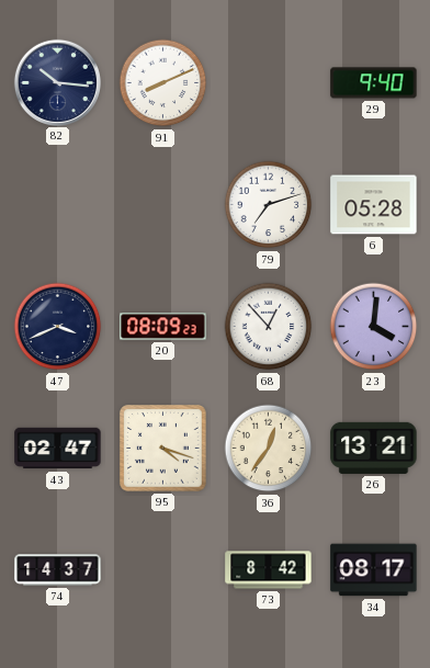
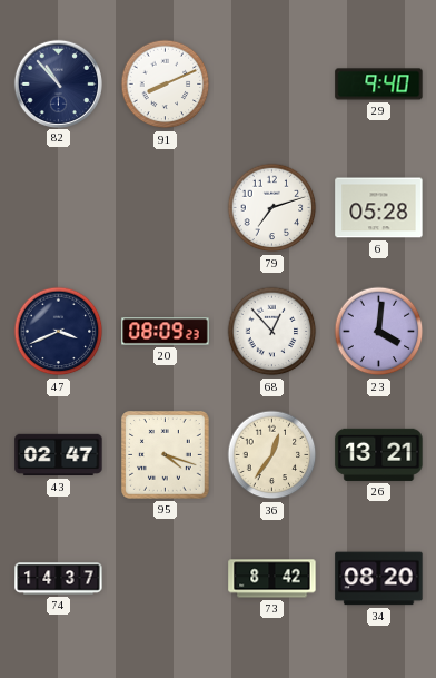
82: 10:16 -> 10:53 (58, 83)
34: 08:17 -> 08:20 (379, 579)
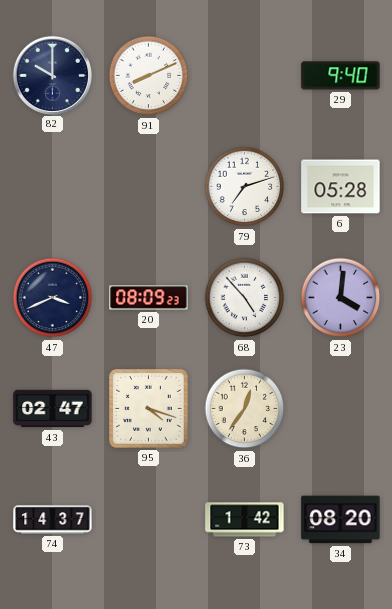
82: 10:53 -> 10:00 (52, 75)
68: 12:53 -> 4:53 (245, 298)
26: 13:21 -> none (379, 454)
73: 8:42 -> 1:42 (245, 520)
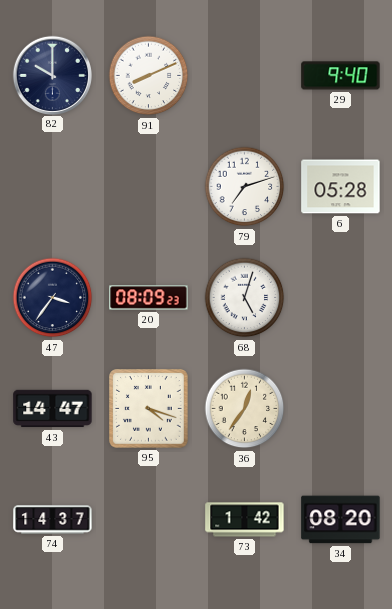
47: 3:41 -> 3:36 (53, 298)
68: 4:53 -> 5:03 (245, 298)
23: 4:01 -> none (341, 298)
43: 02:47 -> 14:47 (53, 409)
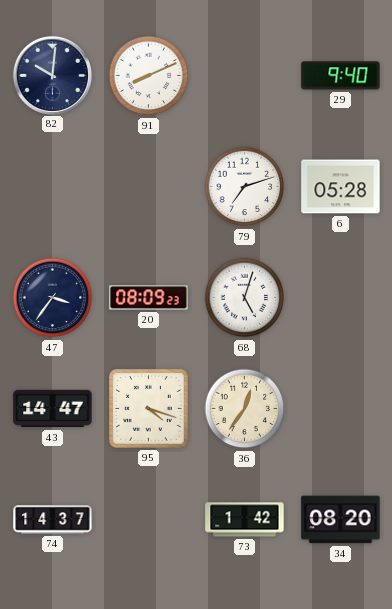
82: 10:00 -> 10:01 (52, 75)
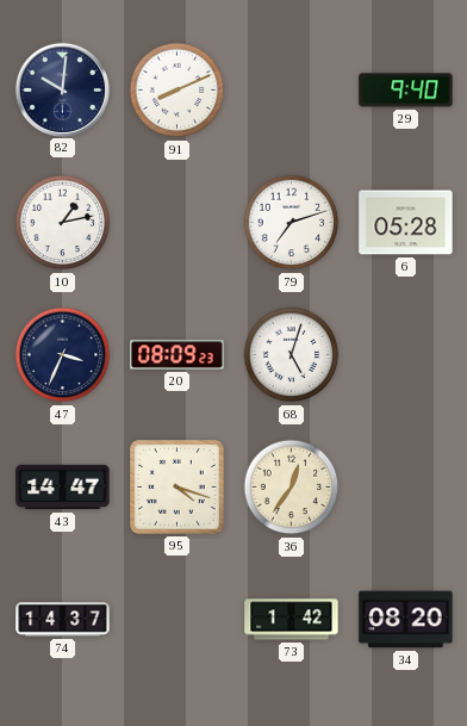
10: none -> 1:13 (63, 223)
47: 3:36 -> 3:34 (63, 355)
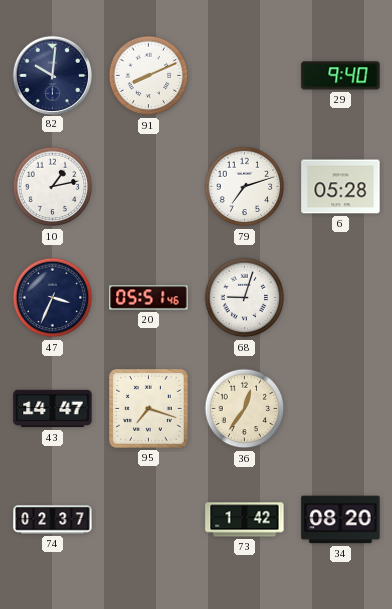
20: 08:09 -> 05:51 (149, 298)
68: 5:03 -> 9:03 (245, 298)
95: 4:18 -> 7:18 (149, 409)
74: 14:37 -> 02:37 (53, 520)
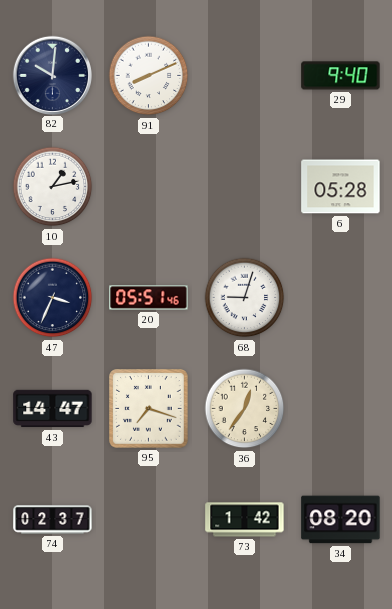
79: 7:12 -> none (245, 187)
